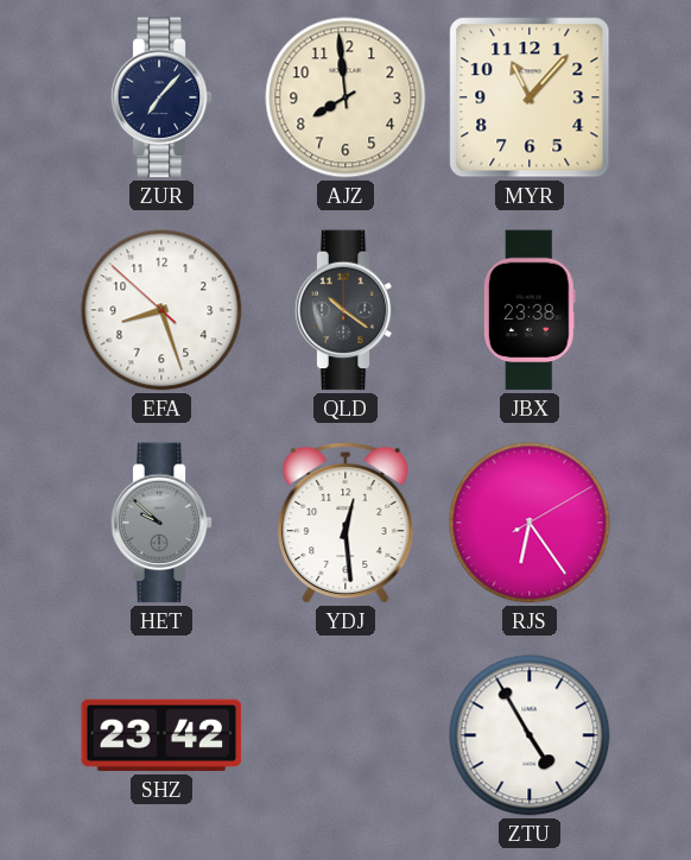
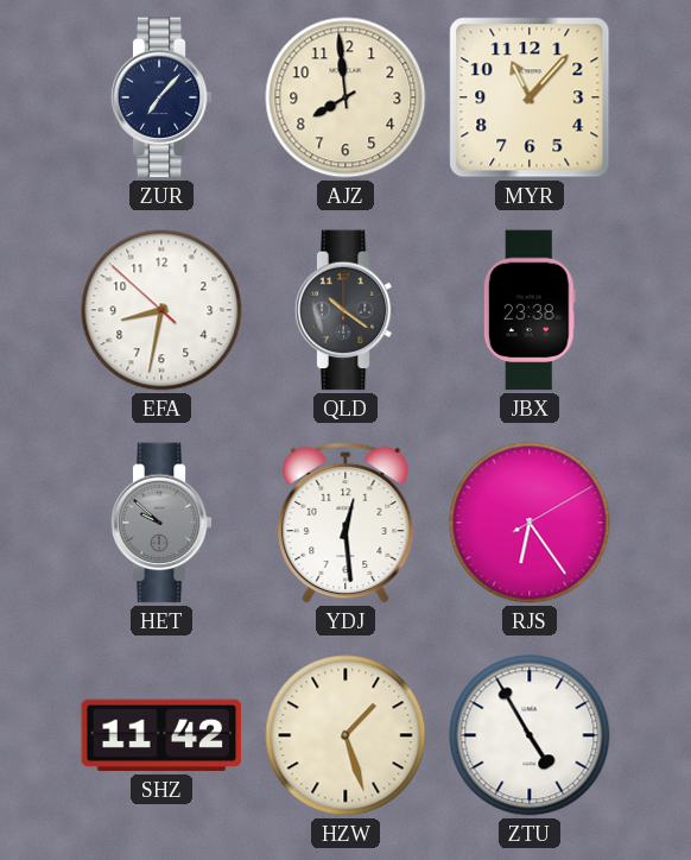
EFA: 8:26 -> 8:31 (161, 310)
SHZ: 23:42 -> 11:42 (161, 735)
HZW: none -> 1:27 (345, 735)
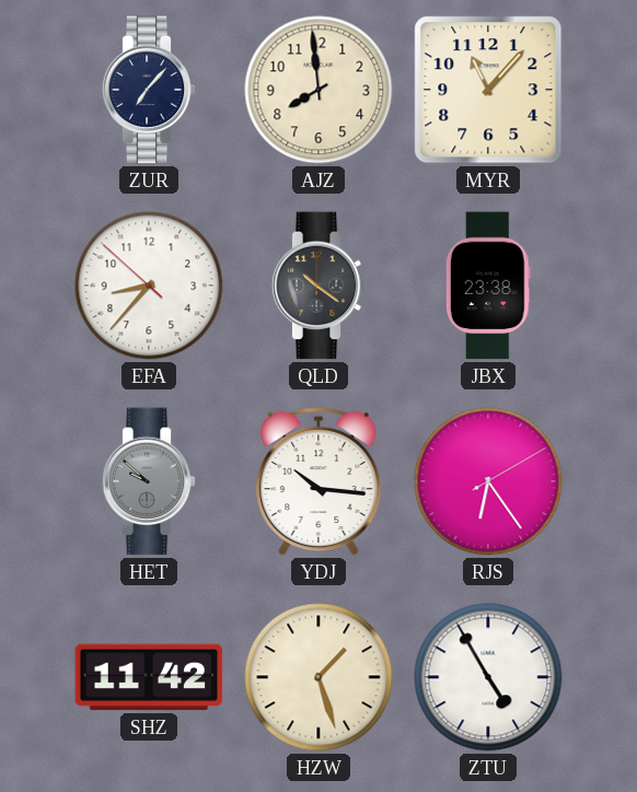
EFA: 8:31 -> 8:36 (149, 286)
YDJ: 12:29 -> 10:16 (319, 481)
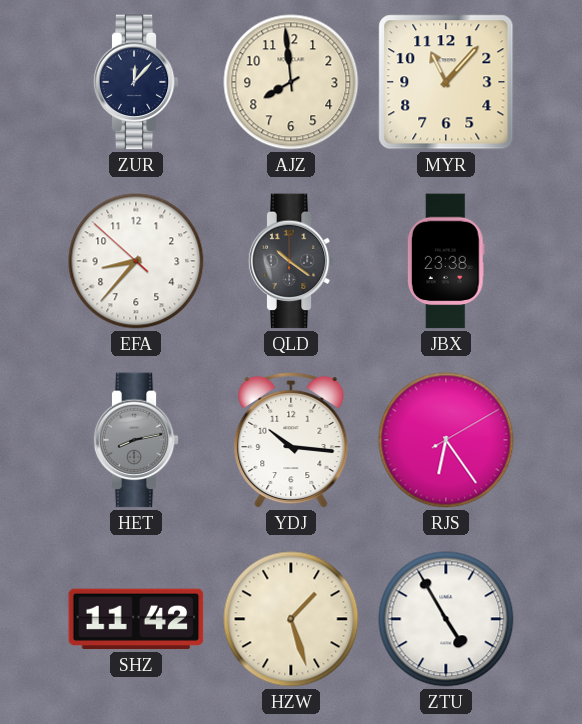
ZUR: 7:07 -> 12:07 (136, 82)
HET: 9:52 -> 8:13 (136, 440)
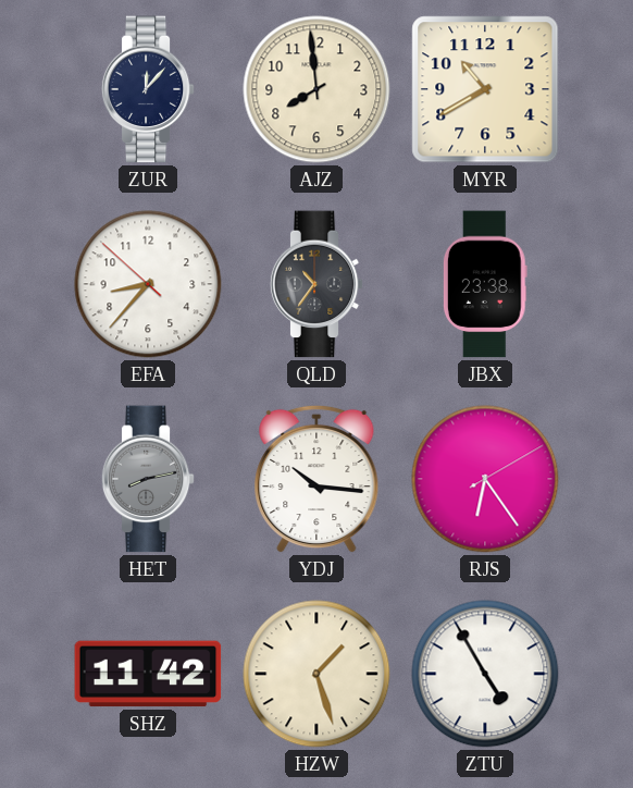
MYR: 11:07 -> 10:40 (485, 89)
QLD: 10:21 -> 10:36 (316, 284)
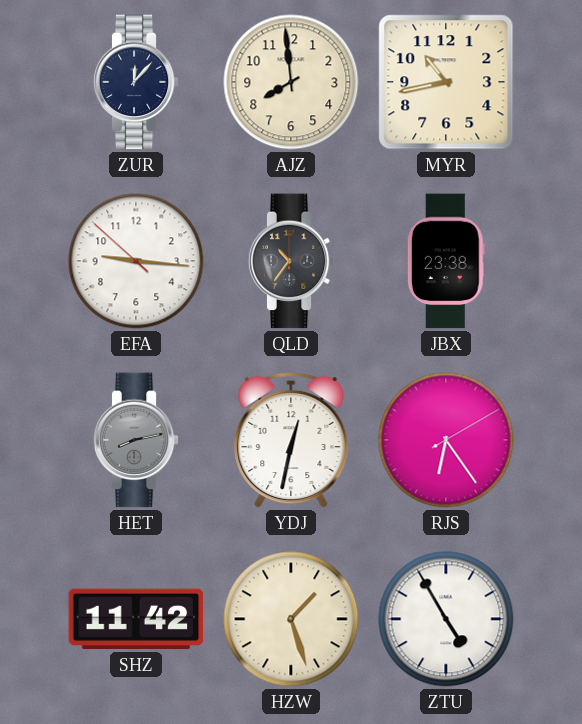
MYR: 10:40 -> 10:43 (446, 82)
EFA: 8:36 -> 9:15 (136, 261)
YDJ: 10:16 -> 12:32 (291, 440)
